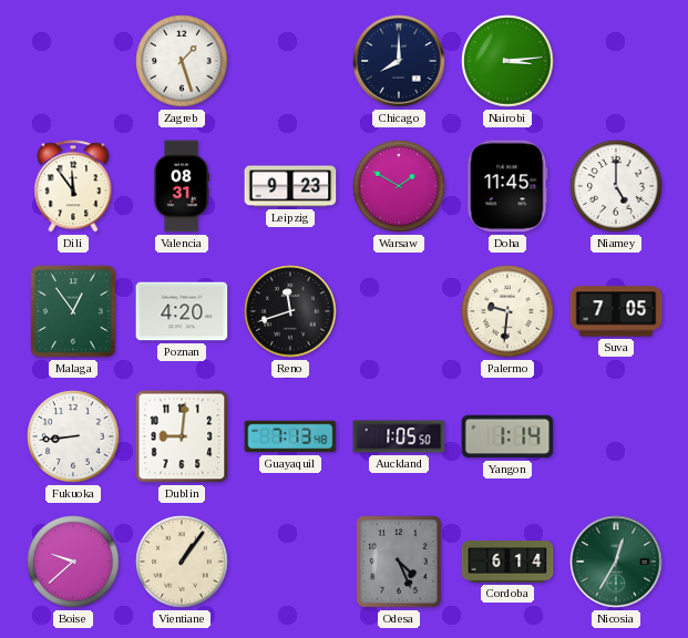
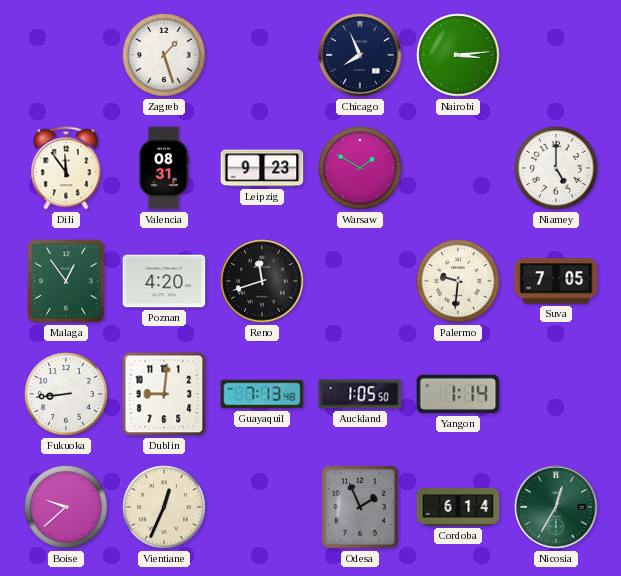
Chicago: 8:00 -> 7:56 (360, 55)
Doha: 11:45 -> none (507, 186)
Vientiane: 1:06 -> 12:34 (164, 507)
Odesa: 4:26 -> 1:56 (360, 507)
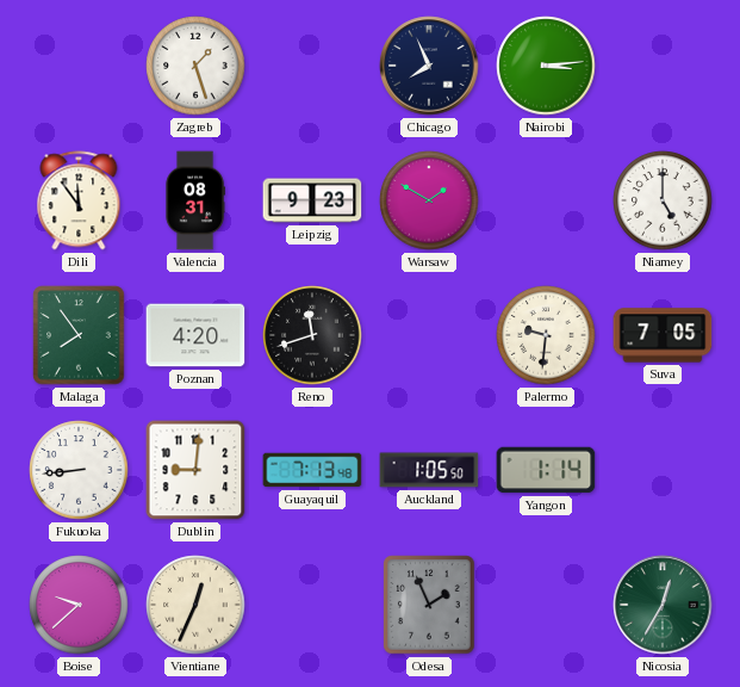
Malaga: 12:54 -> 7:54 (79, 335)
Cordoba: 6:14 -> none (458, 507)
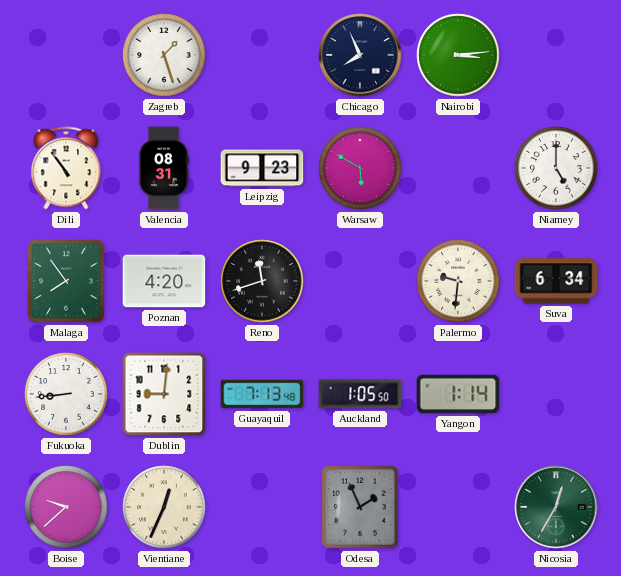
Dili: 11:54 -> 10:54 (66, 168)
Warsaw: 1:50 -> 5:50 (360, 168)
Suva: 7:05 -> 6:34 (556, 281)
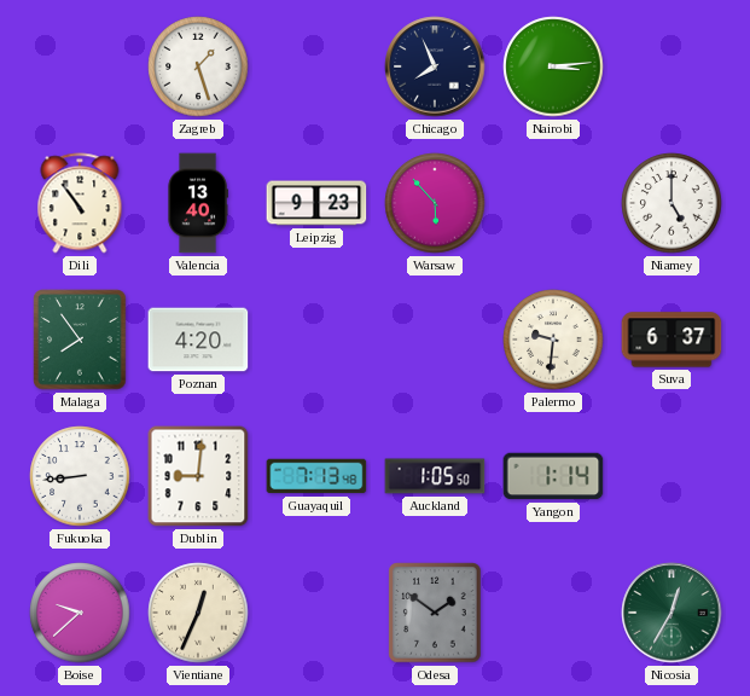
Valencia: 08:31 -> 13:40 (198, 203)
Warsaw: 5:50 -> 5:53 (435, 203)
Reno: 11:42 -> none (262, 281)
Suva: 6:34 -> 6:37 (671, 340)
Odesa: 1:56 -> 1:51 (435, 613)
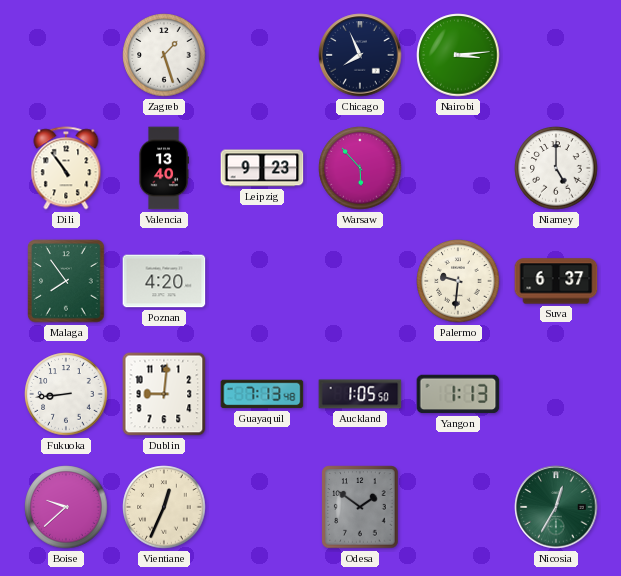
Yangon: 1:14 -> 1:13 (458, 394)
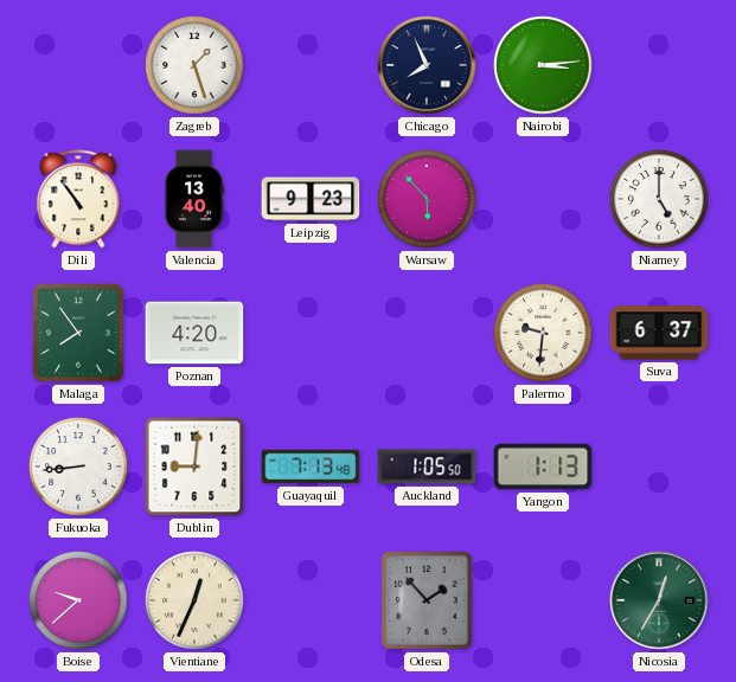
Odesa: 1:51 -> 1:53 (427, 600)
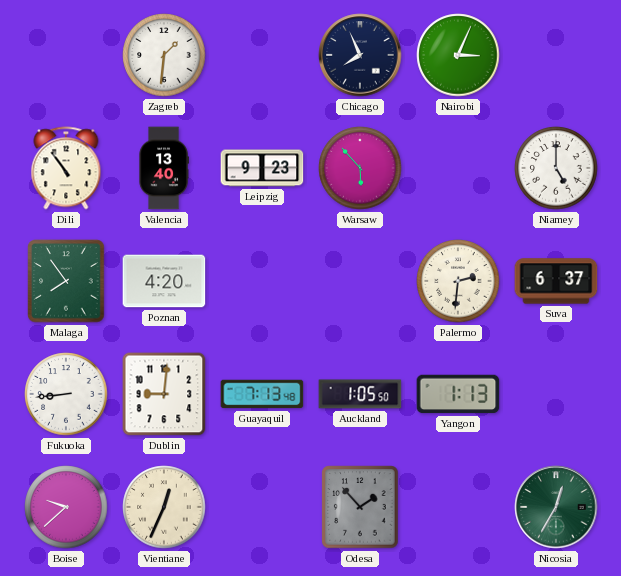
Zagreb: 1:27 -> 1:31 (164, 55)
Nairobi: 3:14 -> 3:04 (458, 55)
Palermo: 9:31 -> 2:31 (458, 281)
